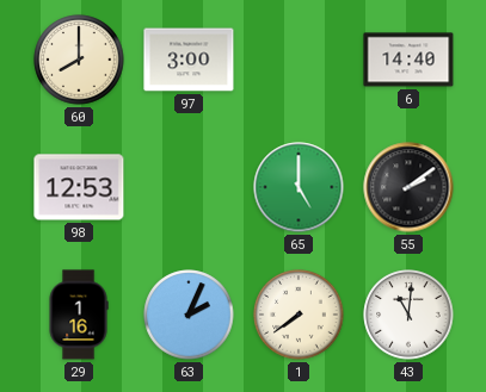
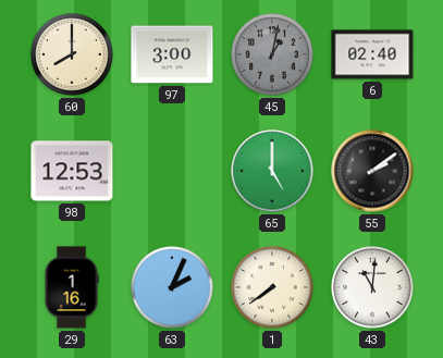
45: none -> 1:02 (272, 54)
6: 14:40 -> 02:40 (372, 54)
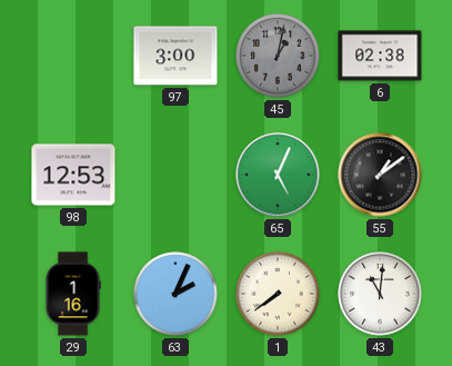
60: 8:00 -> none (72, 54)
6: 02:40 -> 02:38 (380, 56)
65: 5:00 -> 5:04 (278, 175)
55: 2:09 -> 1:09 (380, 175)
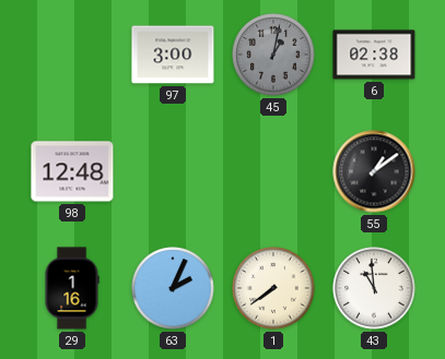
98: 12:53 -> 12:48 (72, 171)
65: 5:04 -> none (278, 175)
43: 11:01 -> 10:59 (374, 288)
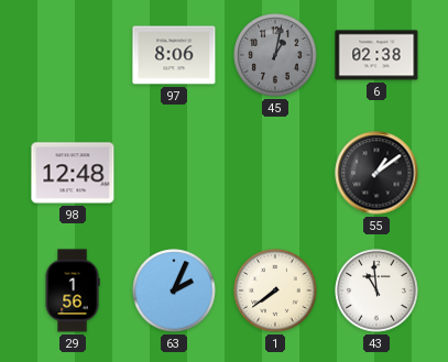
97: 3:00 -> 8:06 (174, 55)
29: 1:16 -> 1:56 (73, 290)
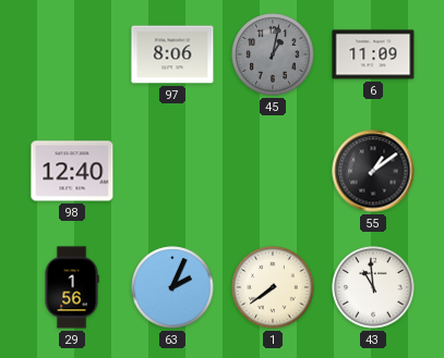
6: 02:38 -> 11:09 (373, 54)
98: 12:48 -> 12:40 (72, 171)
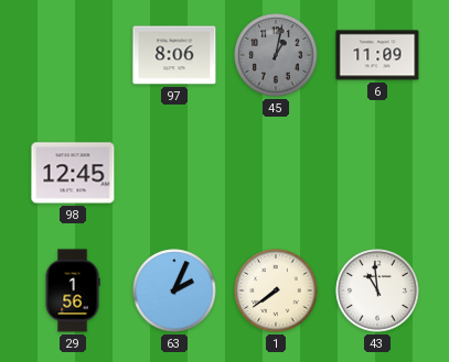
98: 12:40 -> 12:45 (73, 173)
55: 1:09 -> none (373, 171)
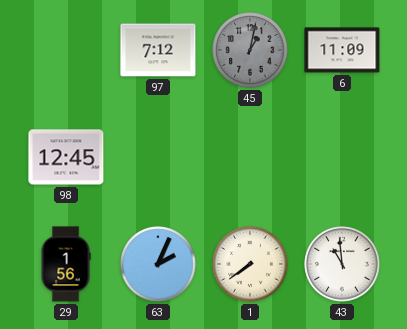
97: 8:06 -> 7:12 (158, 50)
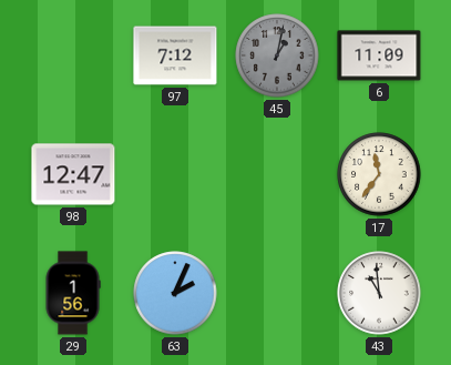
98: 12:45 -> 12:47 (73, 174)
17: none -> 11:36 (379, 174)
1: 7:39 -> none (250, 264)
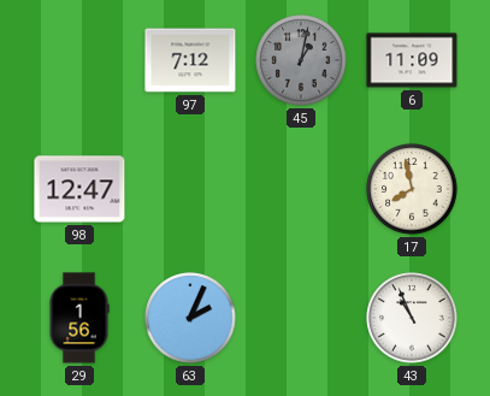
17: 11:36 -> 7:58 (412, 189)
43: 10:59 -> 10:56 (412, 318)
